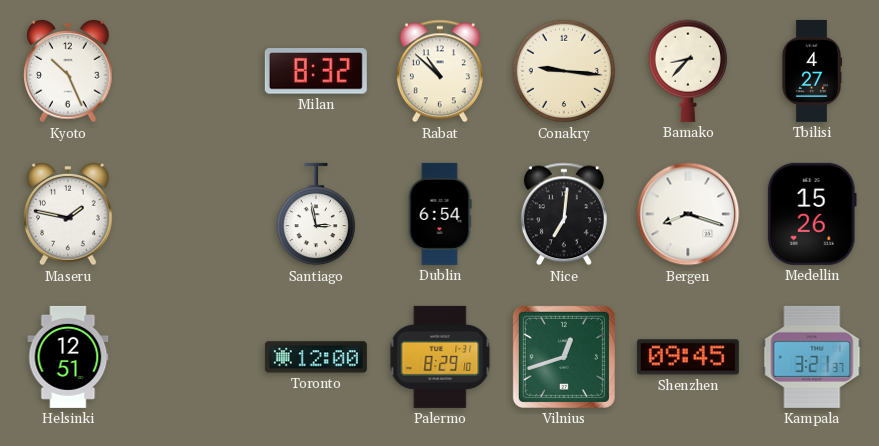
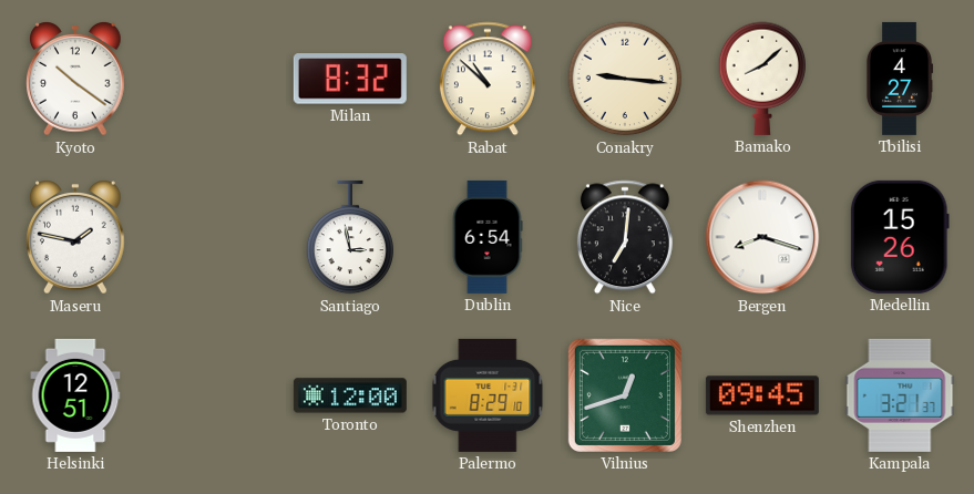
Kyoto: 10:26 -> 10:21 (75, 80)
Bamako: 8:37 -> 8:08 (761, 79)
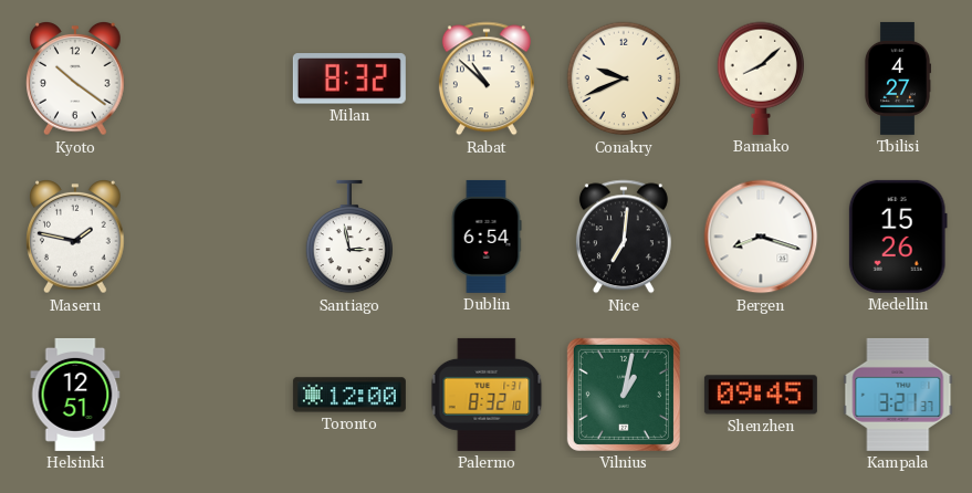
Conakry: 9:16 -> 9:41 (624, 78)
Palermo: 8:29 -> 8:32 (487, 395)
Vilnius: 12:42 -> 1:02 (624, 395)
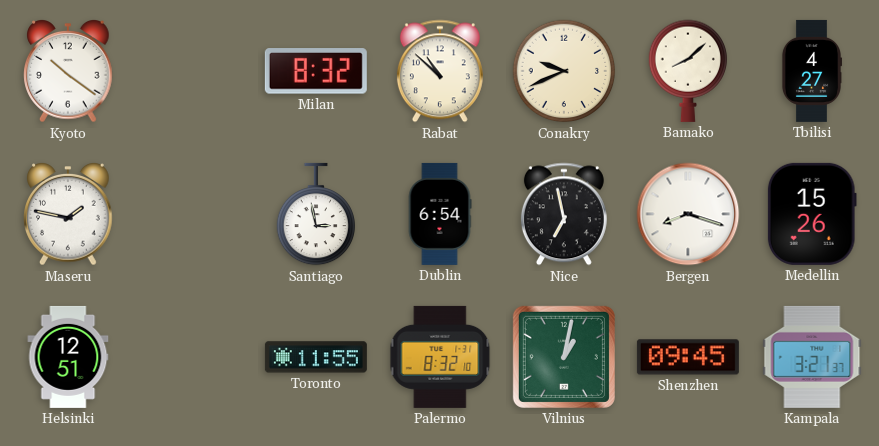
Nice: 7:01 -> 6:58 (564, 214)
Toronto: 12:00 -> 11:55 (316, 357)
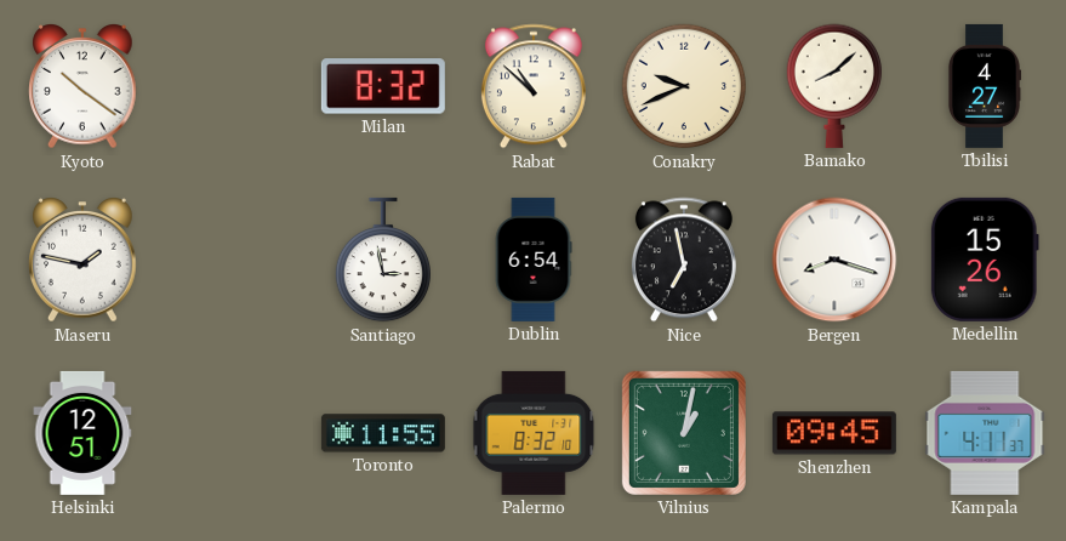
Kampala: 3:21 -> 4:11 (985, 433)
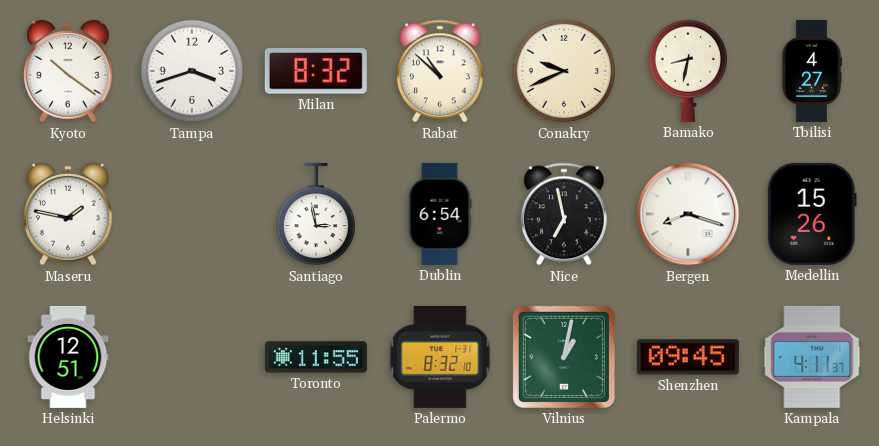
Tampa: none -> 3:42 (192, 71)
Bamako: 8:08 -> 8:32 (687, 71)
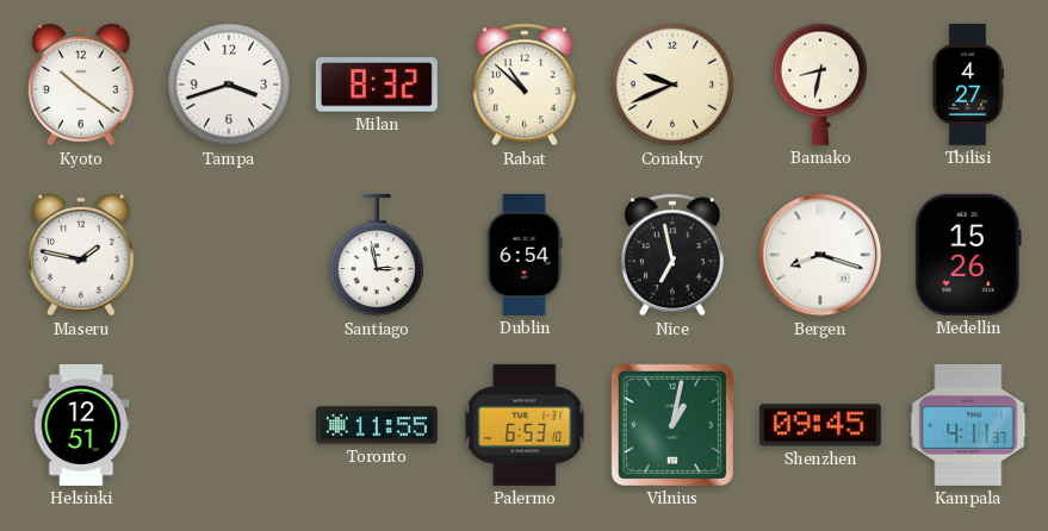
Palermo: 8:32 -> 6:53 (525, 425)
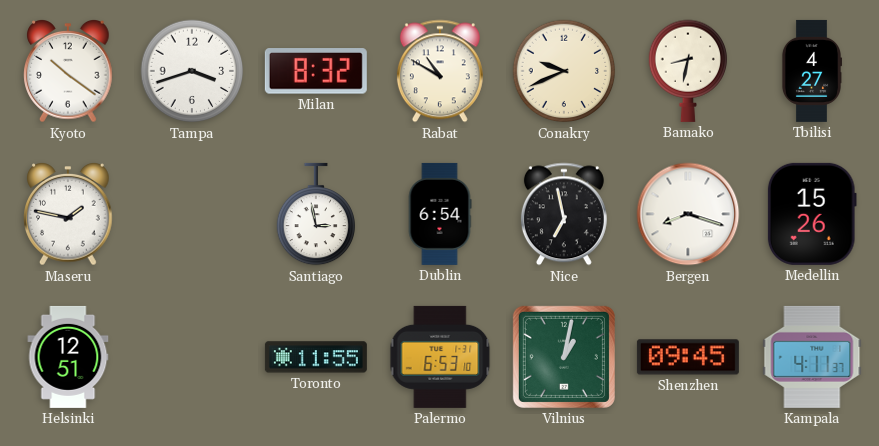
Rabat: 10:52 -> 10:50 (440, 71)
